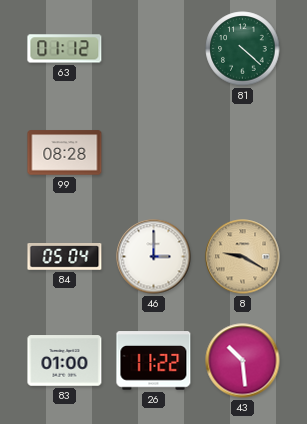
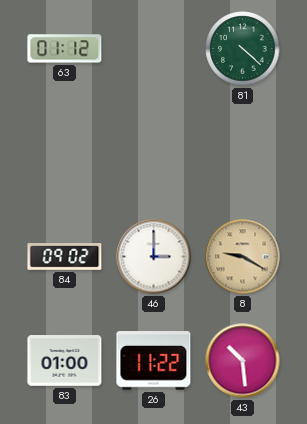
99: 08:28 -> none (65, 153)
84: 05:04 -> 09:02 (65, 257)
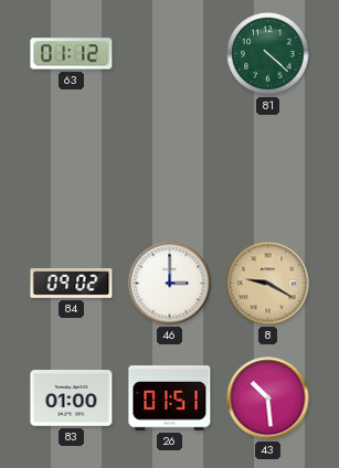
26: 11:22 -> 01:51 (170, 398)
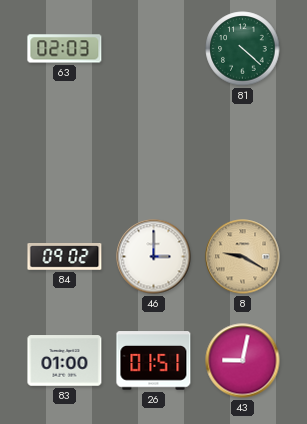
63: 01:12 -> 02:03 (65, 49)
43: 10:29 -> 9:02 (243, 361)
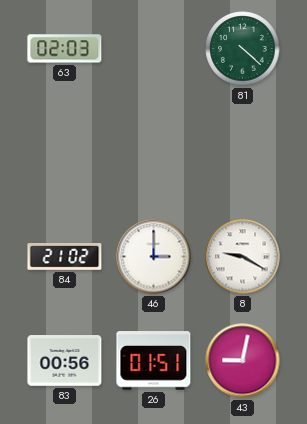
84: 09:02 -> 21:02 (65, 257)
8 dial: champagne -> white (243, 257)
83: 01:00 -> 00:56 (65, 361)
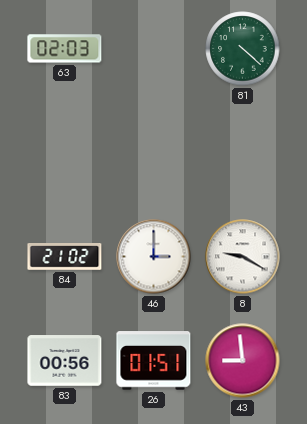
43: 9:02 -> 8:59 (243, 361)
